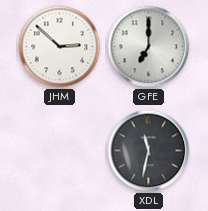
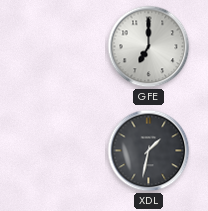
JHM: 2:52 -> none (60, 47)
XDL: 11:32 -> 1:32 (149, 151)
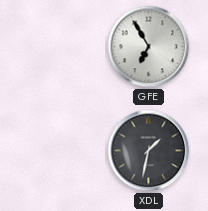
GFE: 7:00 -> 6:55 (149, 47)
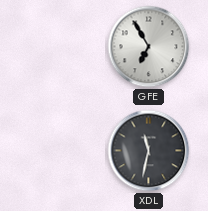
XDL: 1:32 -> 11:32 (149, 151)
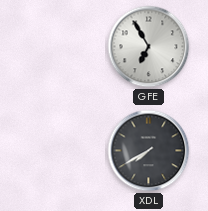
XDL: 11:32 -> 7:40 (149, 151)
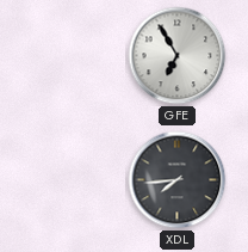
XDL: 7:40 -> 7:44 (178, 180)
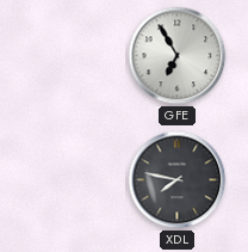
XDL: 7:44 -> 7:47 (178, 180)
